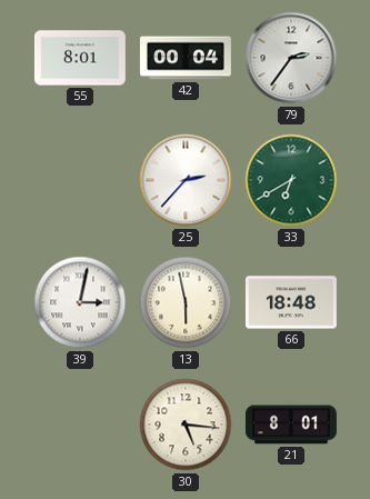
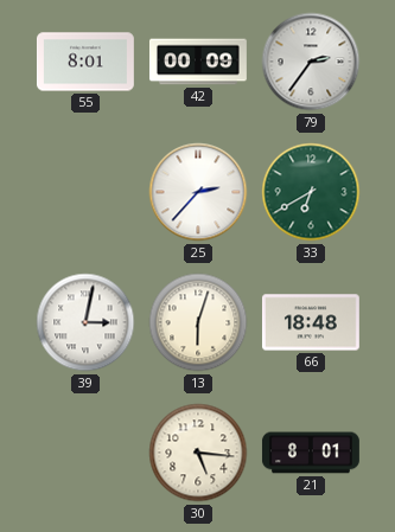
42: 00:04 -> 00:09 (198, 62)
13: 5:58 -> 6:03 (198, 322)
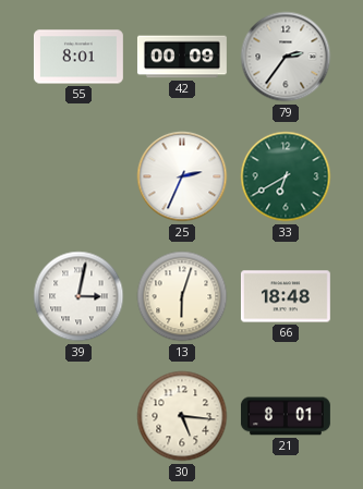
25: 2:37 -> 2:34 (182, 176)
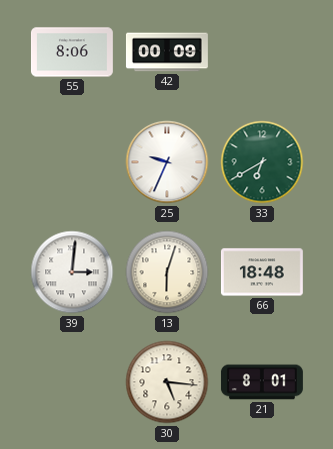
55: 8:01 -> 8:06 (72, 52)
79: 2:36 -> none (286, 57)
25: 2:34 -> 9:34 (167, 162)
39: 3:02 -> 3:01 (72, 272)
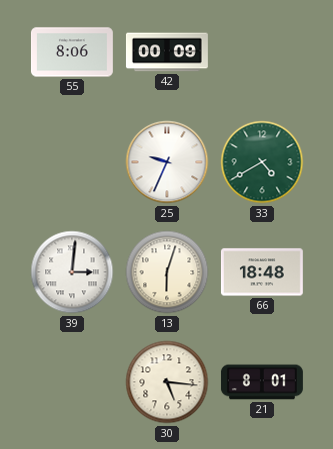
33: 6:40 -> 4:40 (262, 162)
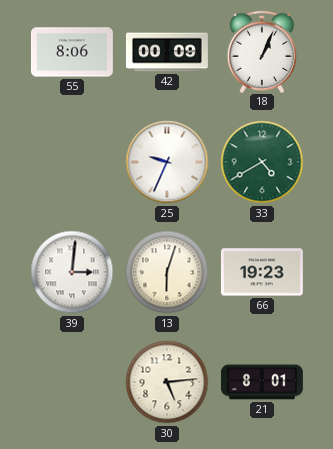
18: none -> 1:04 (261, 51)
66: 18:48 -> 19:23 (262, 272)
30: 5:16 -> 5:14 (167, 382)
